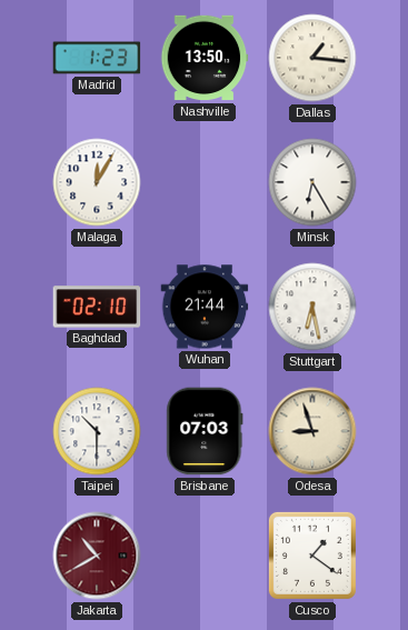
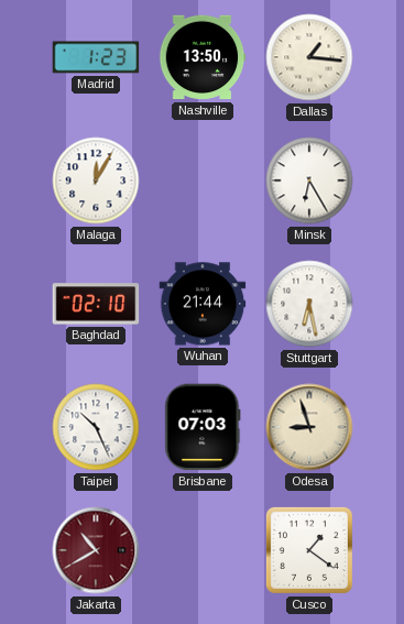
Taipei: 10:30 -> 10:26 (96, 427)
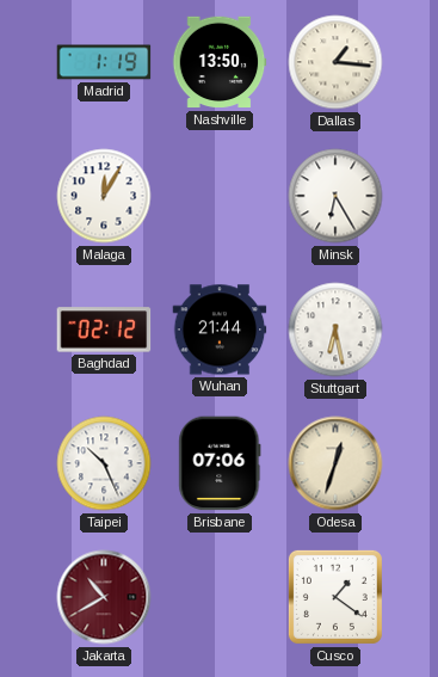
Madrid: 1:23 -> 1:19 (104, 62)
Baghdad: 02:10 -> 02:12 (104, 330)
Brisbane: 07:03 -> 07:06 (220, 463)
Odesa: 8:57 -> 12:33 (335, 463)
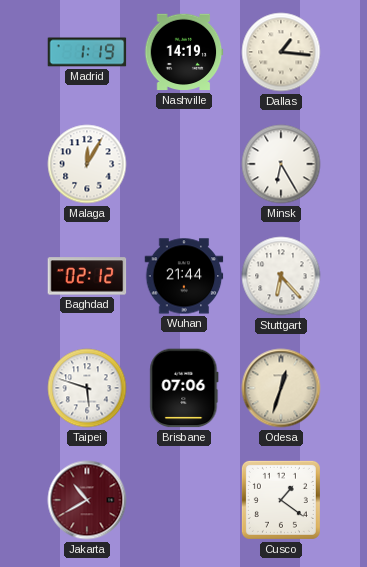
Nashville: 13:50 -> 14:19 (184, 52)
Stuttgart: 6:28 -> 6:23 (281, 276)
Taipei: 10:26 -> 5:48 (87, 388)
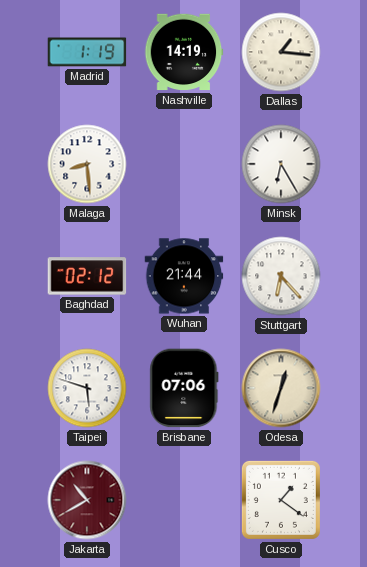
Malaga: 12:05 -> 8:29 (87, 164)
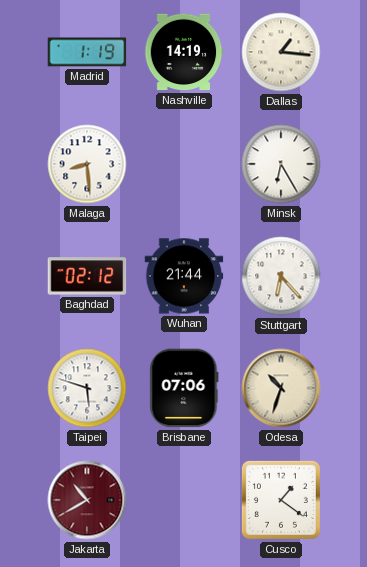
Odesa: 12:33 -> 10:33 (281, 388)
